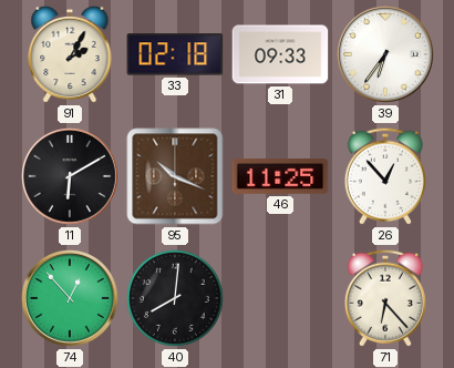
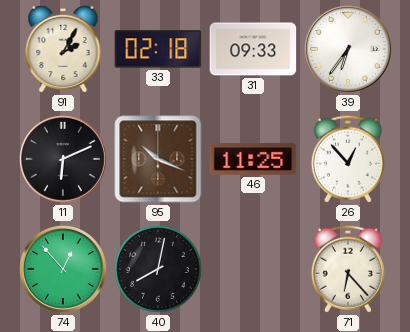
11: 6:10 -> 6:11 (63, 159)
40: 8:01 -> 8:02 (158, 269)
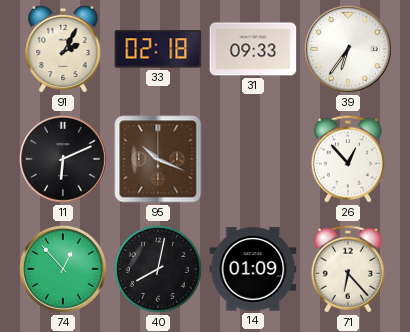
46: 11:25 -> none (253, 160)
14: none -> 01:09 (253, 269)
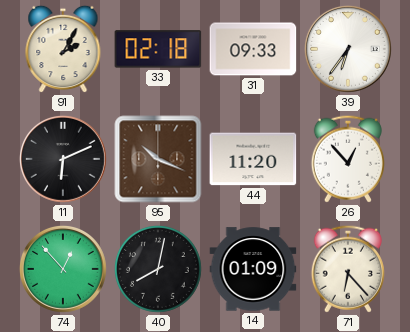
44: none -> 11:20 (253, 159)
